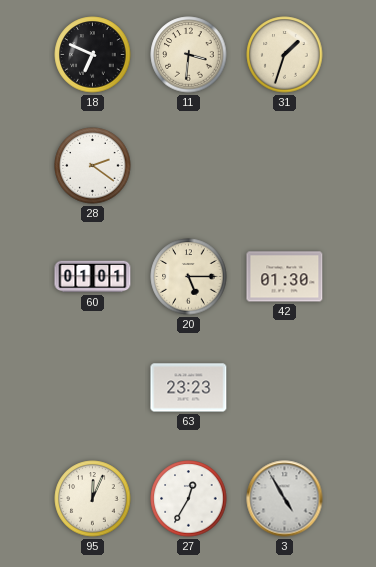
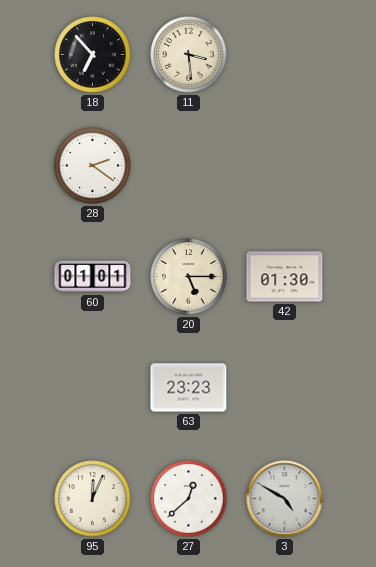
18: 6:49 -> 6:53 (93, 55)
11: 3:31 -> 3:29 (189, 55)
31: 1:33 -> none (285, 55)
27: 12:35 -> 12:38 (189, 499)
3: 4:55 -> 4:50 (285, 499)
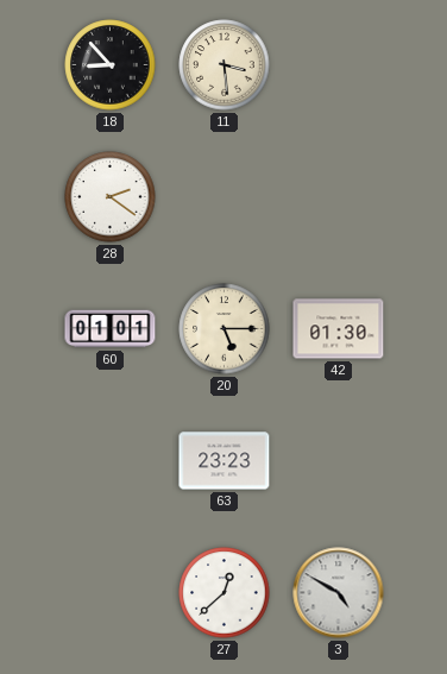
18: 6:53 -> 8:53 (111, 65)
95: 12:04 -> none (93, 499)
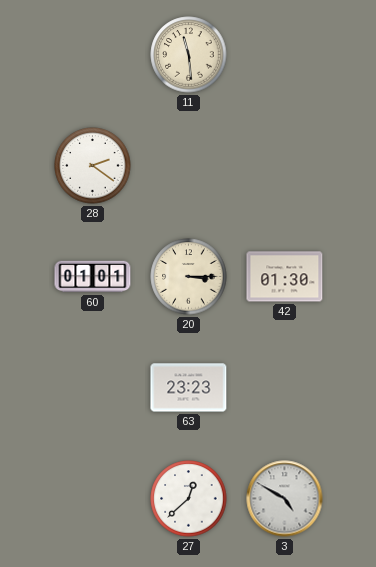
18: 8:53 -> none (111, 65)
11: 3:29 -> 11:29 (189, 55)
20: 5:15 -> 3:15 (189, 277)
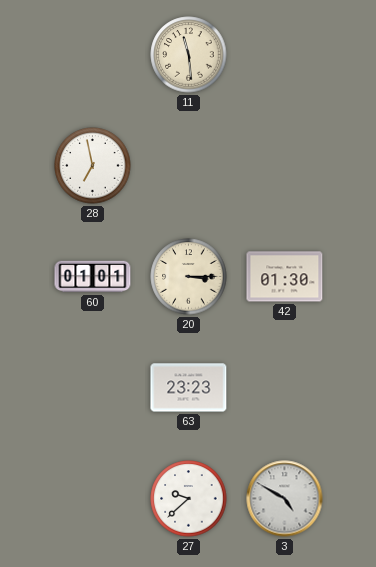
28: 2:21 -> 6:58 (93, 166)
27: 12:38 -> 9:38 (189, 499)
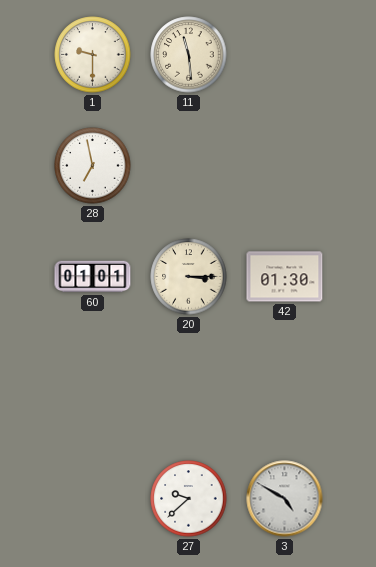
1: none -> 9:30 (93, 55)
63: 23:23 -> none (189, 388)
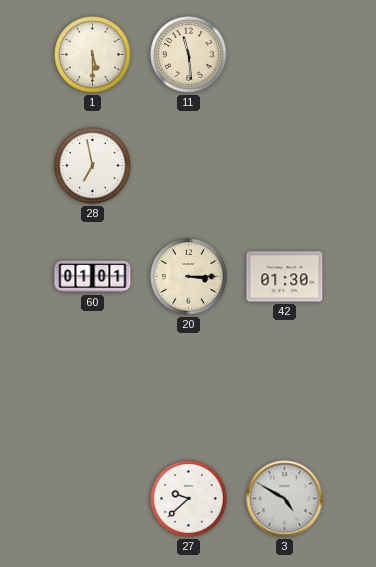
1: 9:30 -> 5:30 (93, 55)
